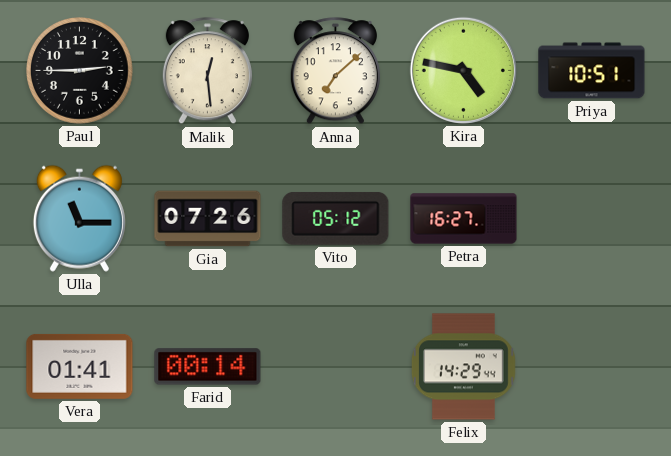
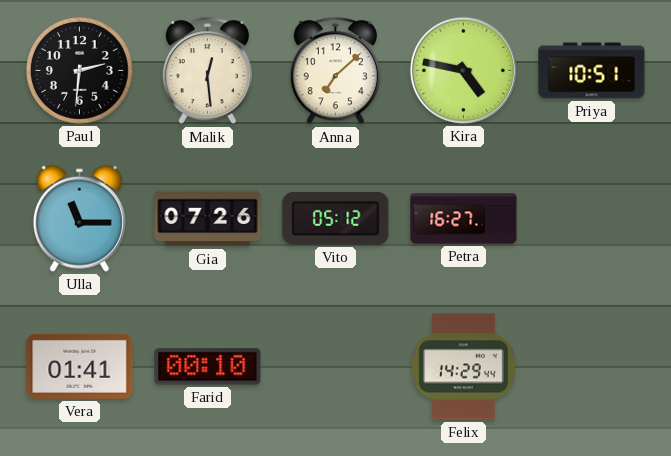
Paul: 2:45 -> 2:31 (80, 71)
Farid: 00:14 -> 00:10 (208, 367)
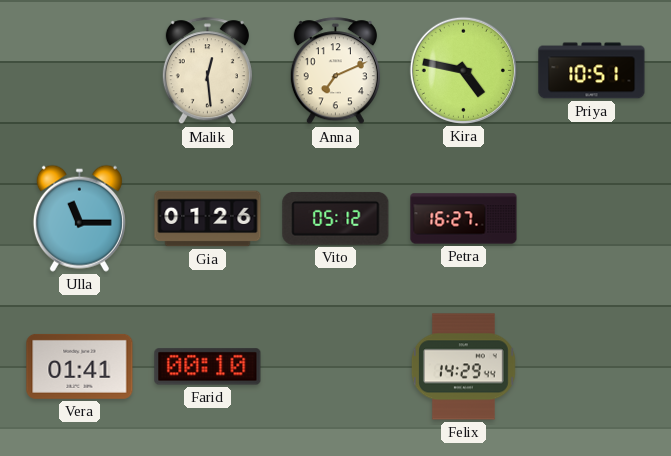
Paul: 2:31 -> none (80, 71)
Anna: 7:08 -> 7:11 (335, 71)
Gia: 07:26 -> 01:26 (208, 219)
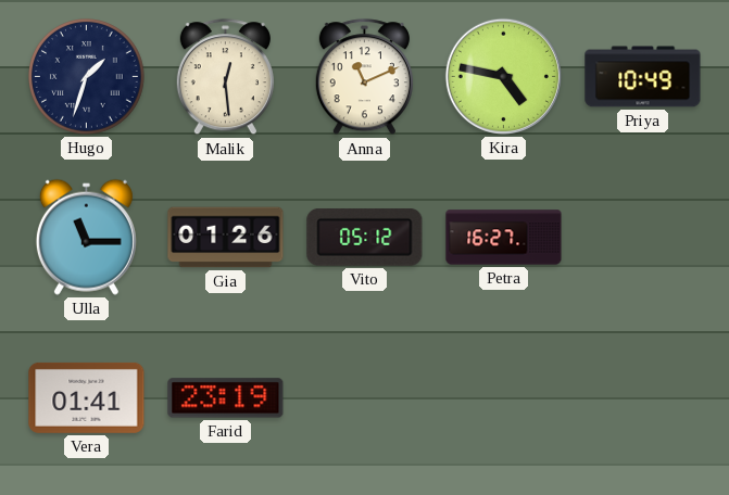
Hugo: none -> 1:33 (87, 77)
Anna: 7:11 -> 11:11 (364, 77)
Priya: 10:51 -> 10:49 (643, 77)
Farid: 00:10 -> 23:19 (226, 398)
Felix: 14:29 -> none (464, 367)
